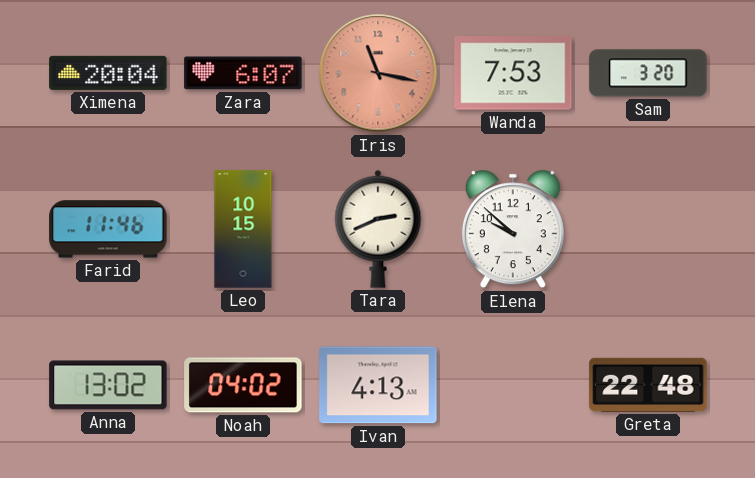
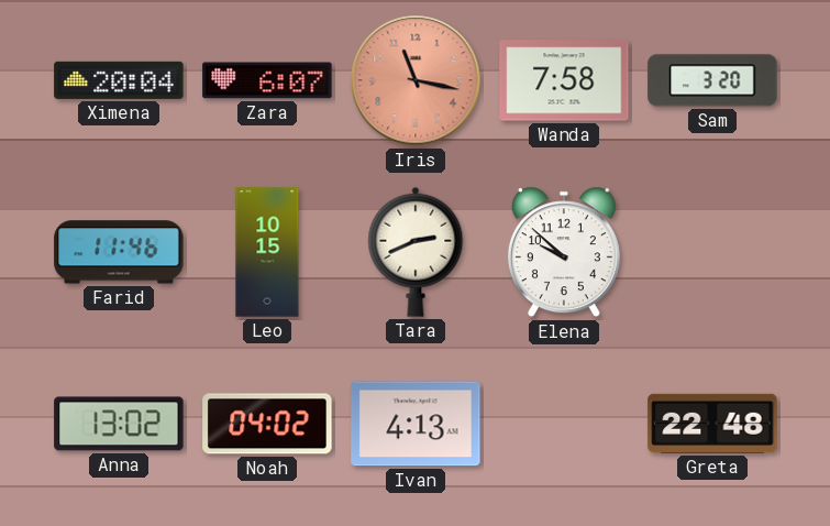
Wanda: 7:53 -> 7:58 (564, 80)
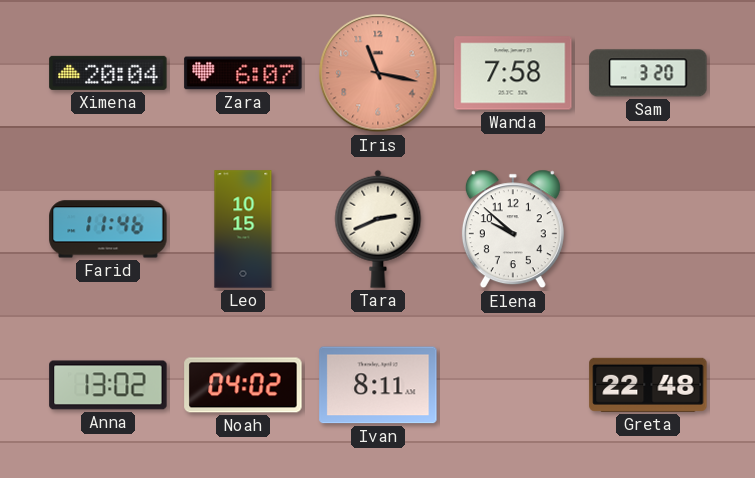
Ivan: 4:13 -> 8:11 (378, 385)
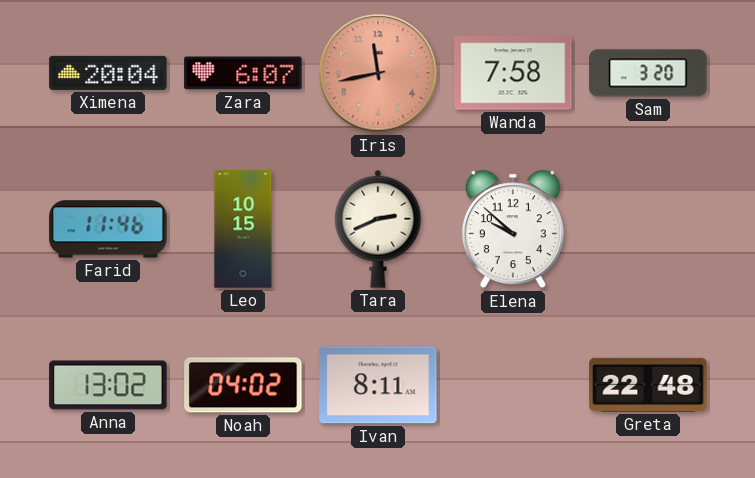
Iris: 11:17 -> 11:43 (378, 73)
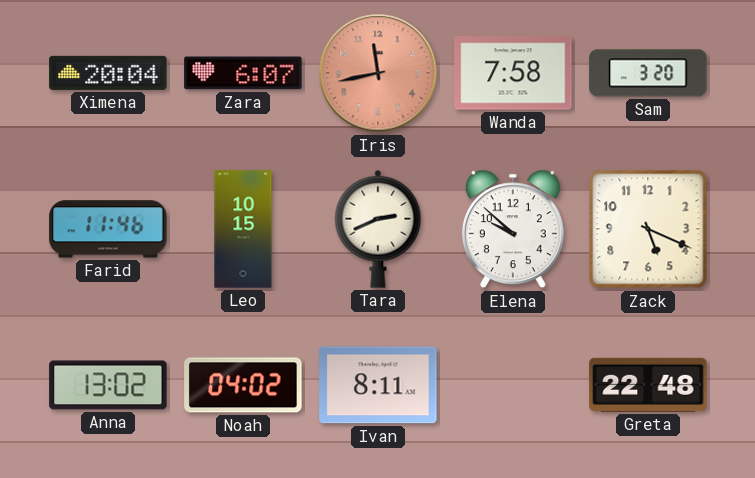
Zack: none -> 5:19 (648, 229)
